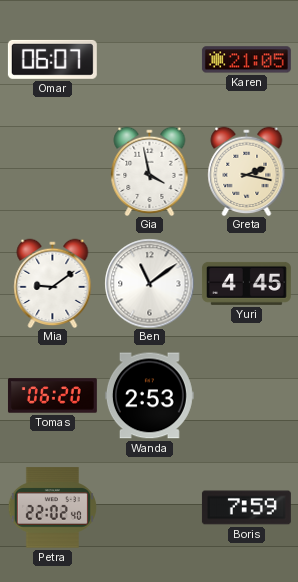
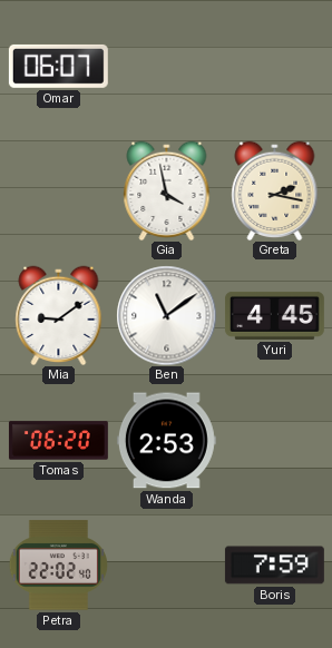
Karen: 21:05 -> none (246, 60)
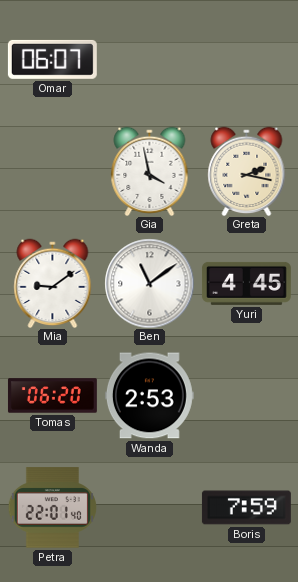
Petra: 22:02 -> 22:01 (52, 508)
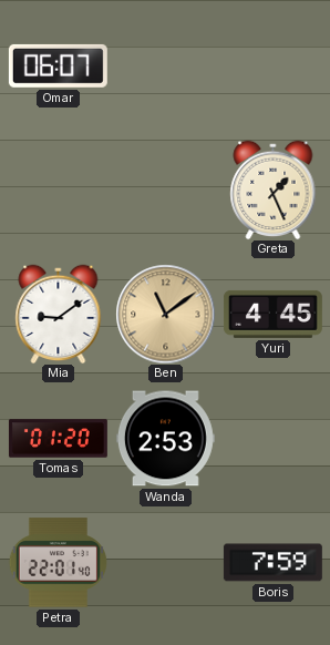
Gia: 3:58 -> none (150, 171)
Greta: 2:17 -> 1:26 (274, 190)
Ben dial: white -> champagne (165, 314)
Tomas: 06:20 -> 01:20 (58, 439)
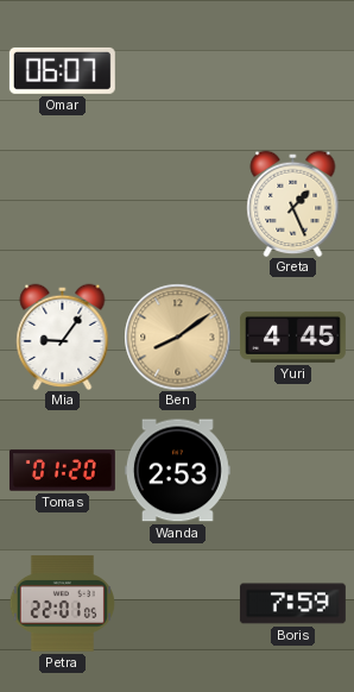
Mia: 9:09 -> 9:06 (63, 336)
Ben: 11:09 -> 8:09 (177, 336)
Petra: 22:01:40 -> 22:01:05 (62, 604)
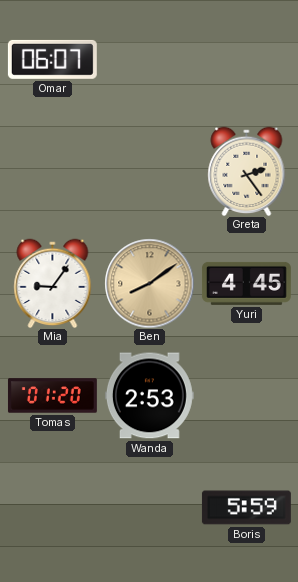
Greta: 1:26 -> 2:24 (247, 171)
Petra: 22:01 -> none (62, 604)
Boris: 7:59 -> 5:59 (246, 508)
